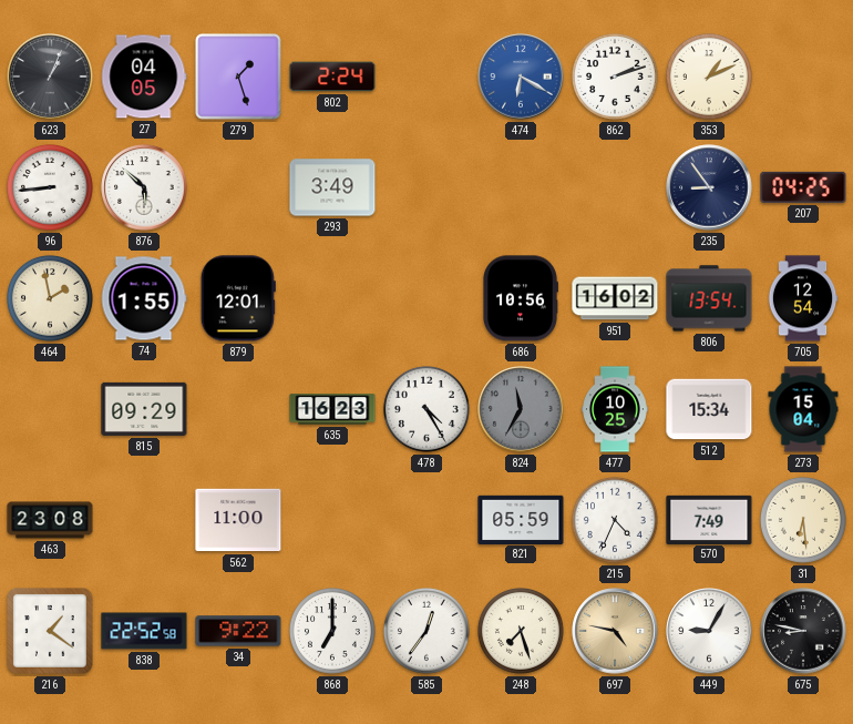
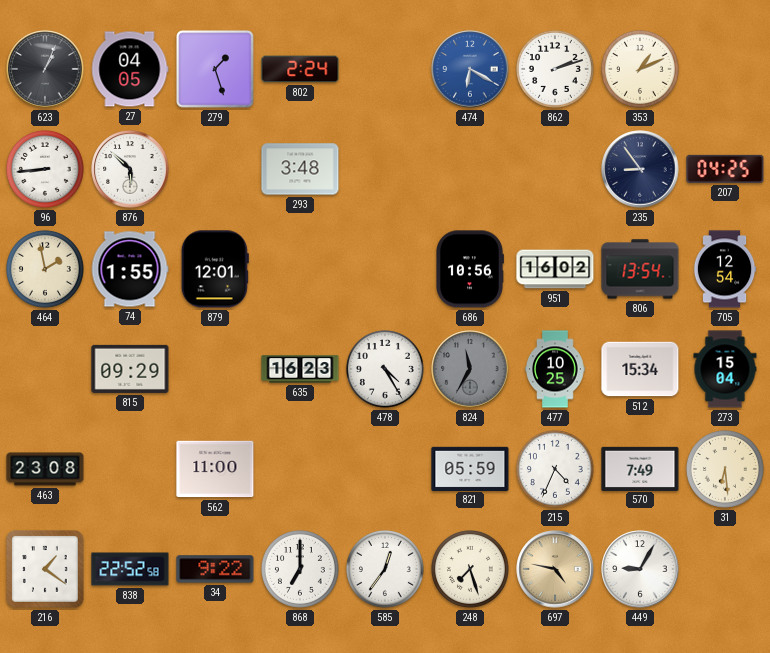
293: 3:49 -> 3:48 (300, 169)
675: 8:47 -> none (803, 631)
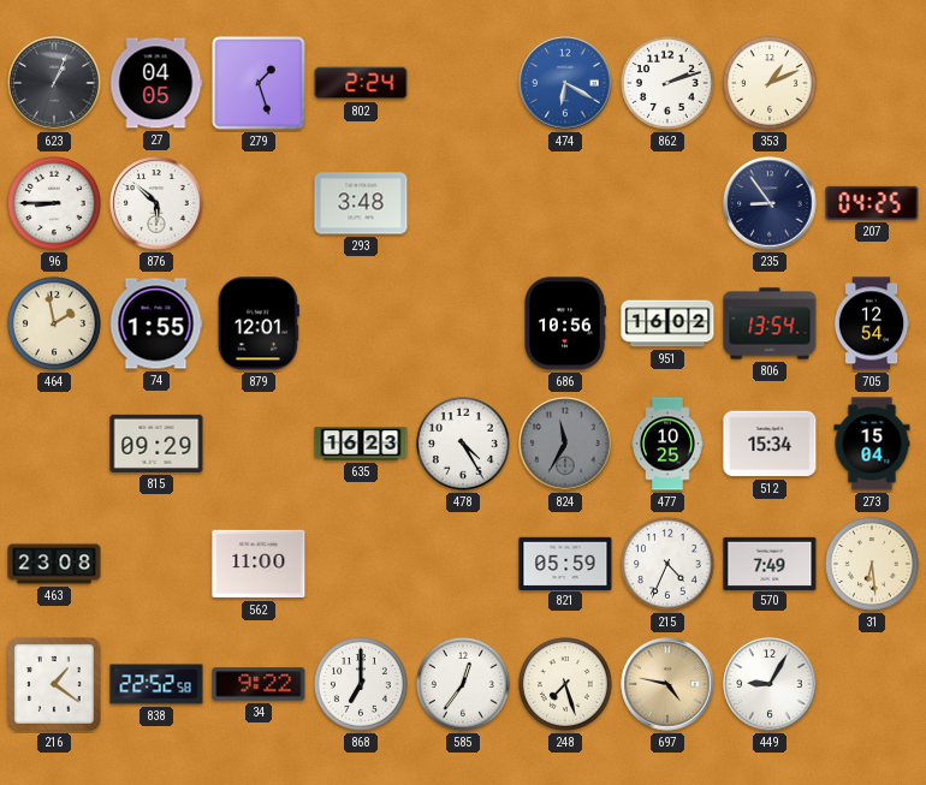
96: 8:44 -> 8:45 (54, 203)
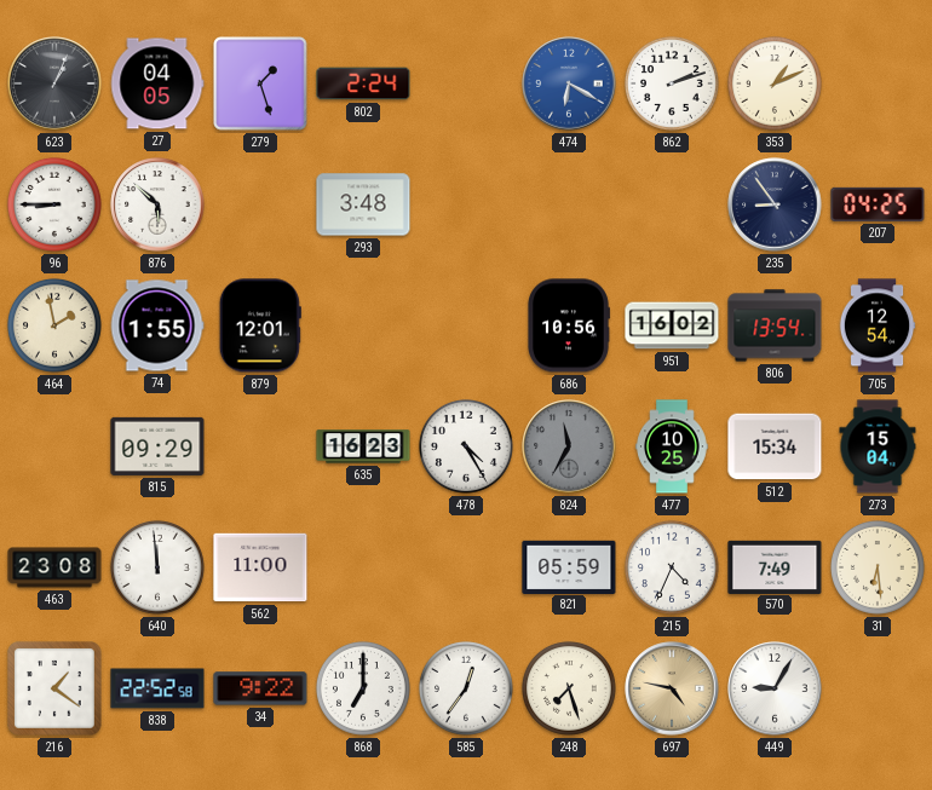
640: none -> 11:59 (157, 567)
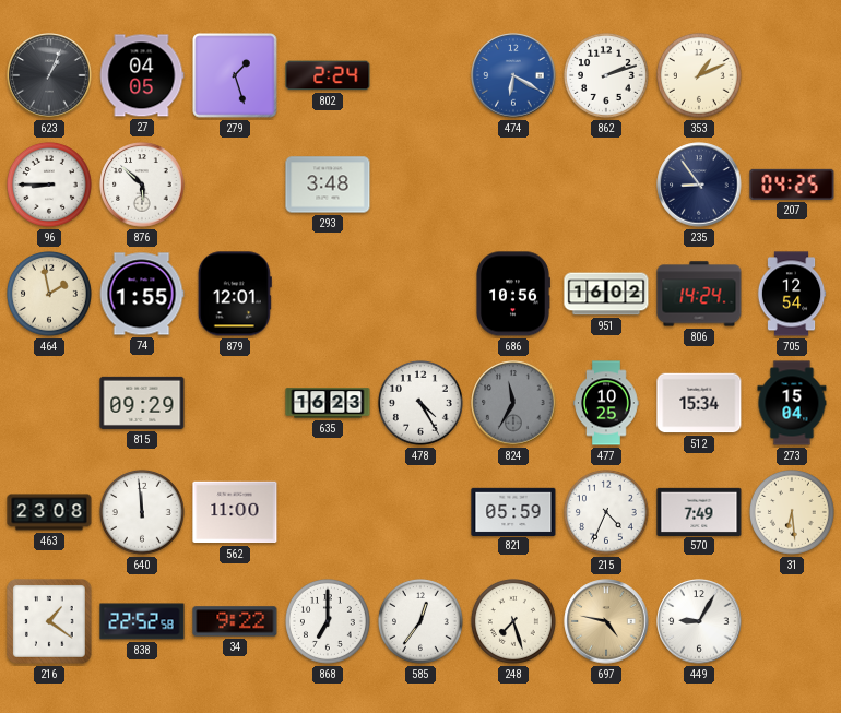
806: 13:54 -> 14:24 (699, 294)
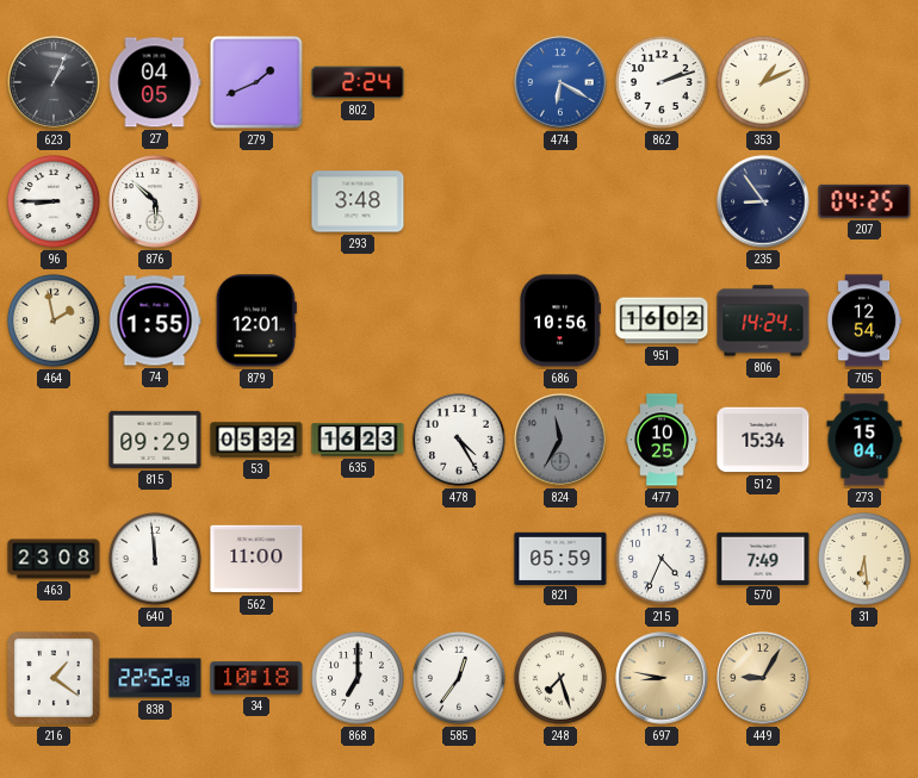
279: 1:27 -> 1:41 (256, 82)
53: none -> 05:32 (256, 440)
34: 9:22 -> 10:18 (256, 678)
697: 4:47 -> 8:47 (662, 678)
449 dial: white -> champagne (763, 678)
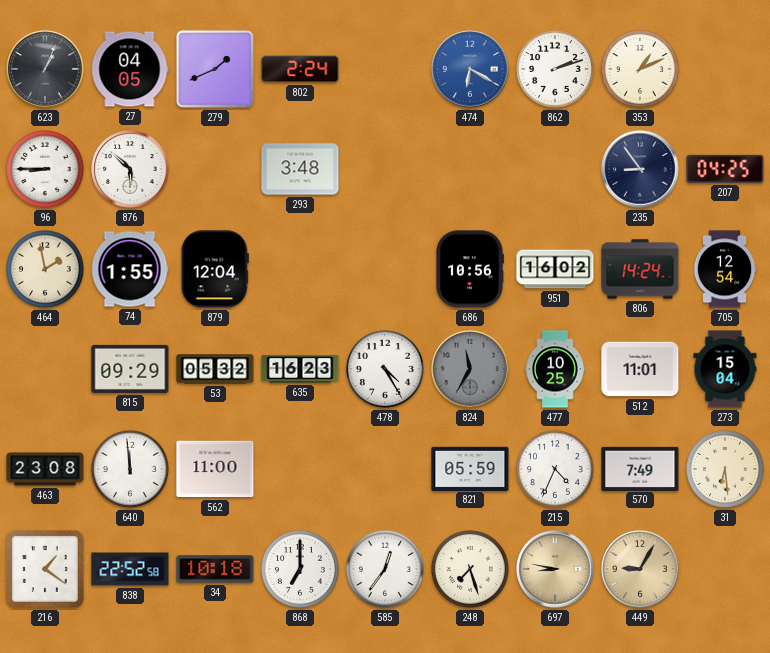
879: 12:01 -> 12:04 (215, 269)
512: 15:34 -> 11:01 (640, 369)
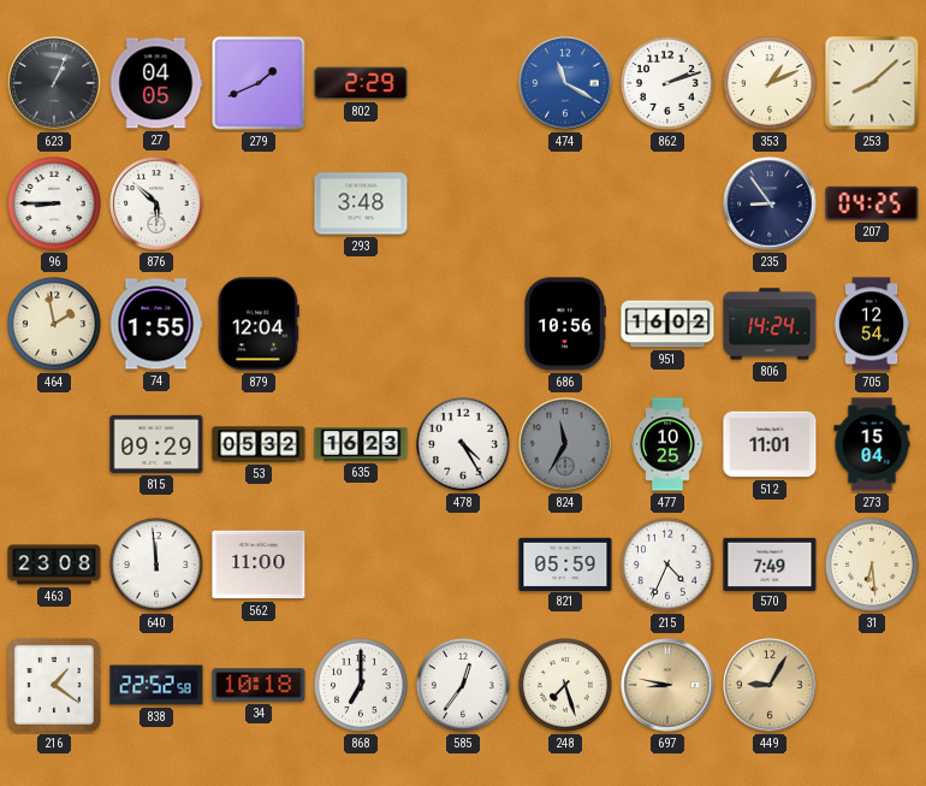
802: 2:24 -> 2:29 (361, 83)
474: 6:20 -> 11:20 (565, 83)
253: none -> 8:08 (872, 83)
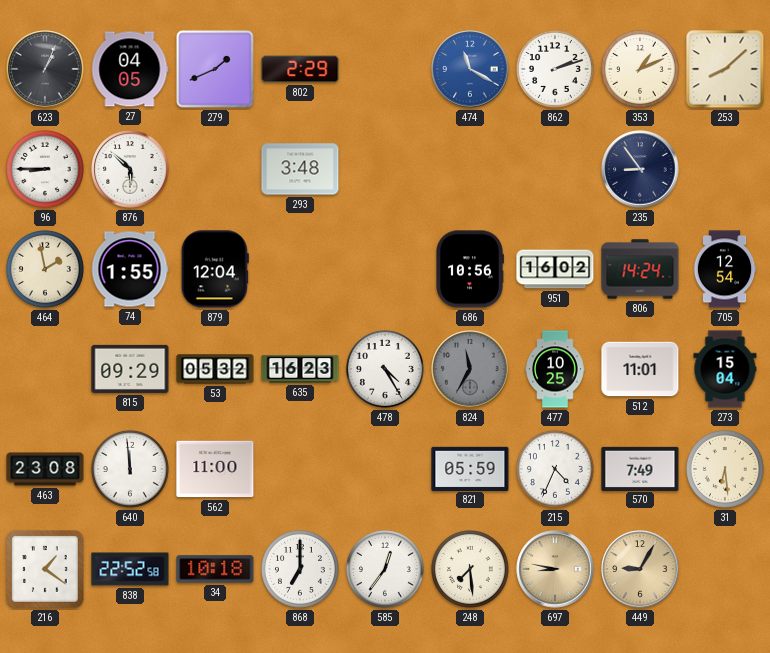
207: 04:25 -> none (872, 203)
248: 7:27 -> 7:29 (470, 569)
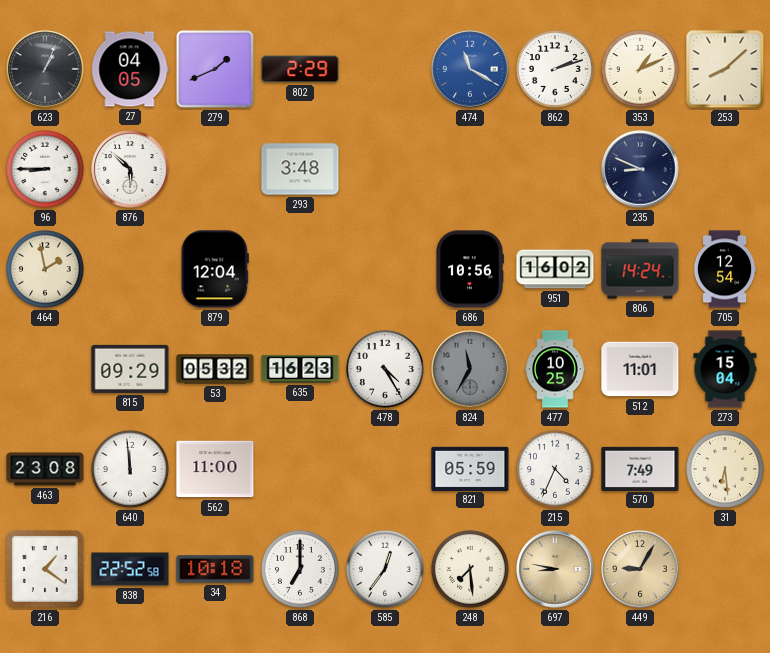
235: 8:54 -> 8:49 (640, 169)
74: 1:55 -> none (130, 269)
